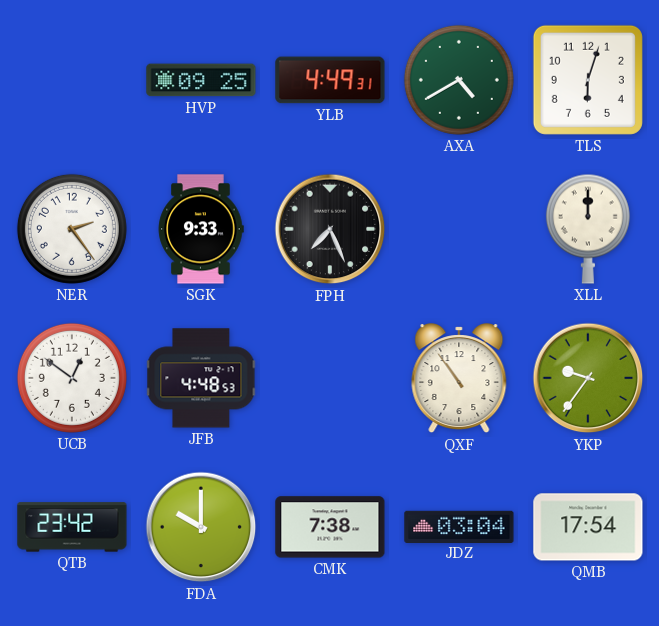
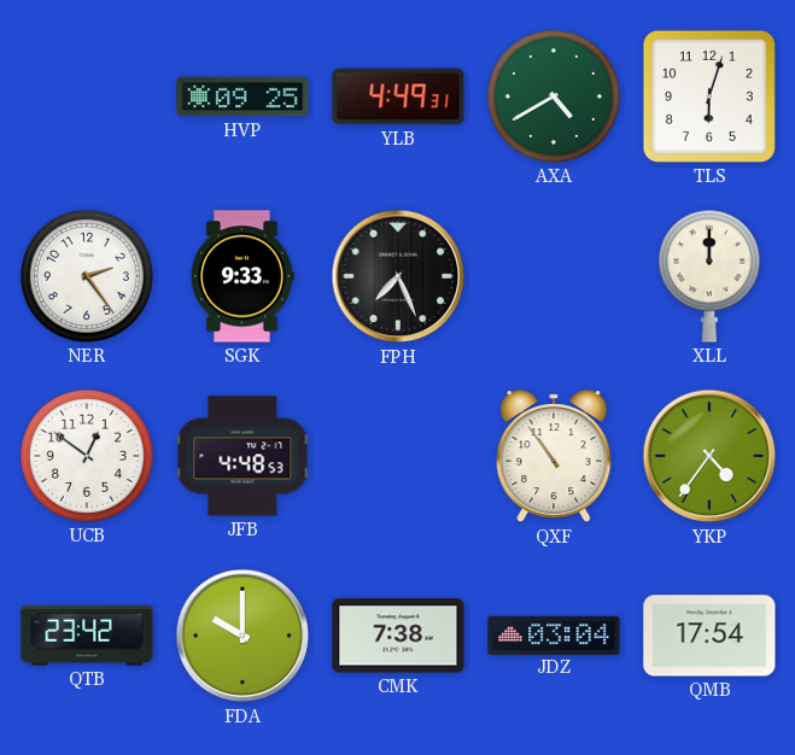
YKP: 9:36 -> 4:36 (709, 456)
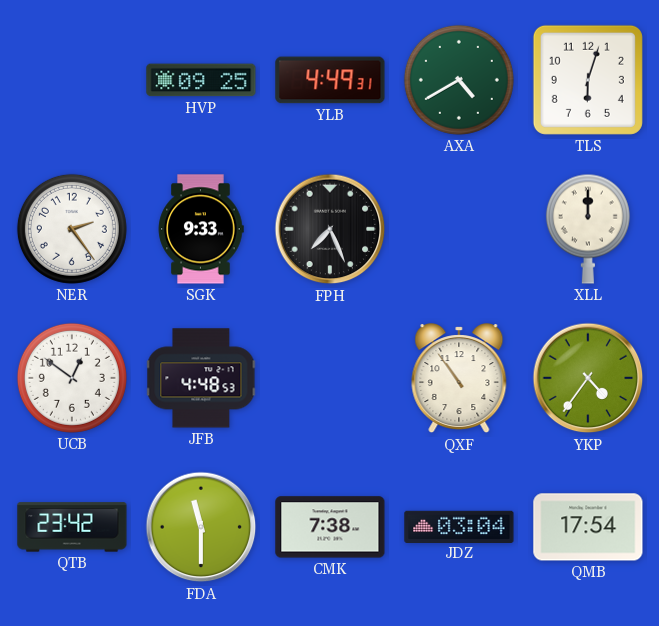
FDA: 10:00 -> 11:30 (201, 527)
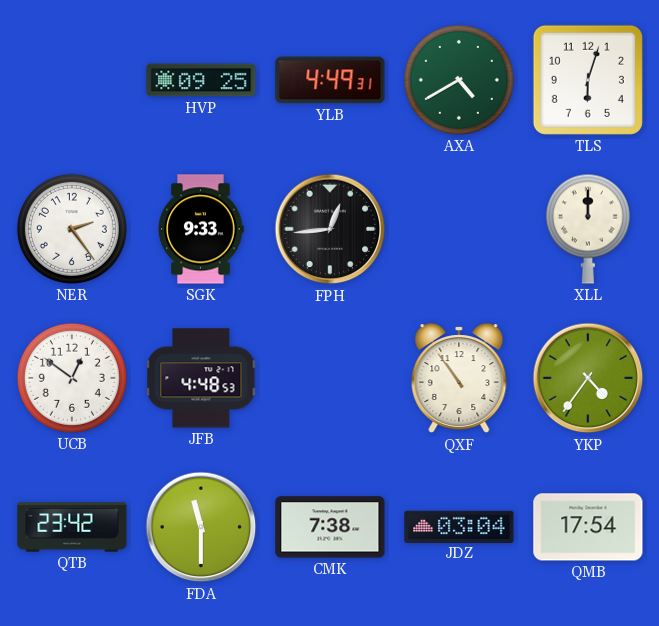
FPH: 7:26 -> 12:44 (330, 229)
